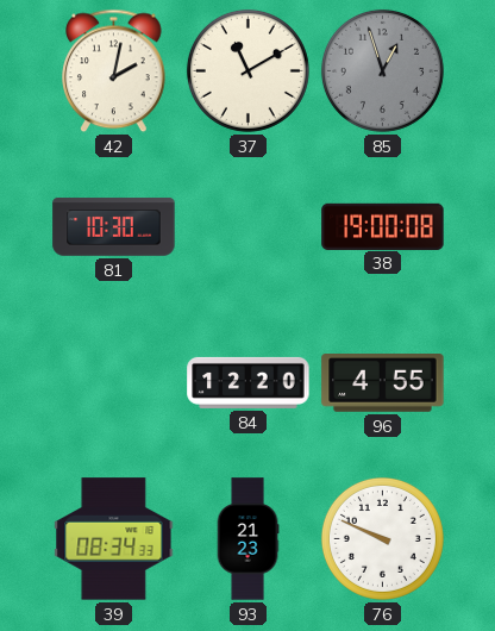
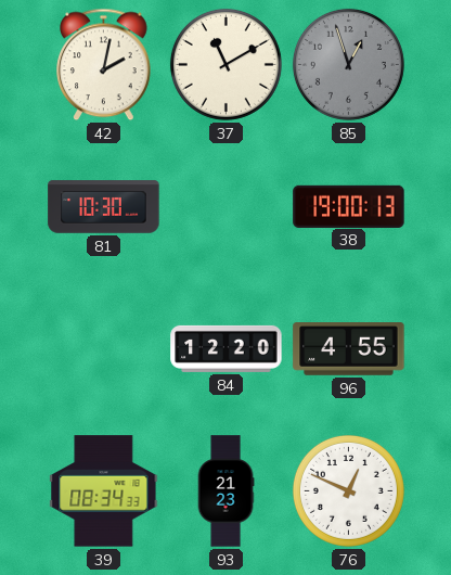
38: 19:00:08 -> 19:00:13 (349, 206)
76: 9:49 -> 12:49 (348, 490)
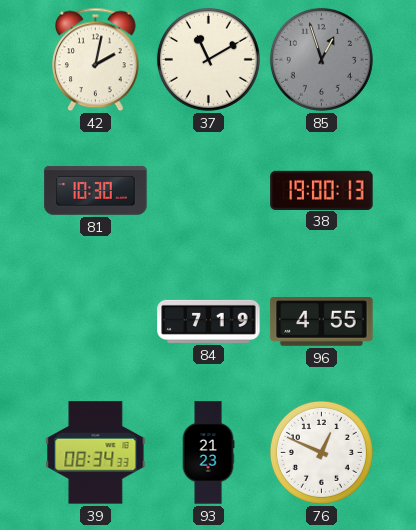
84: 12:20 -> 7:19 (209, 321)
